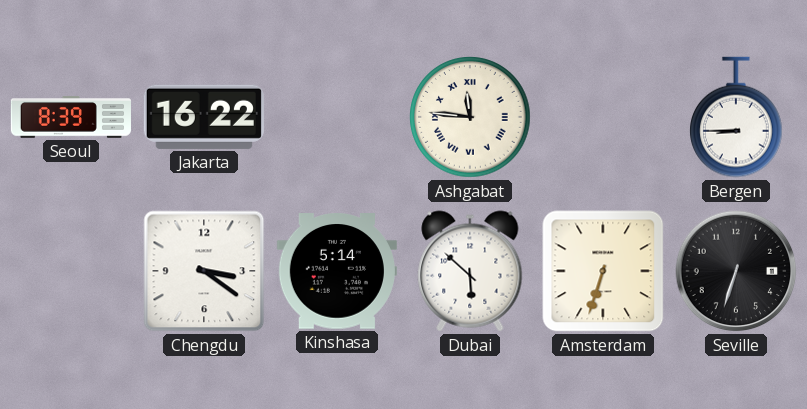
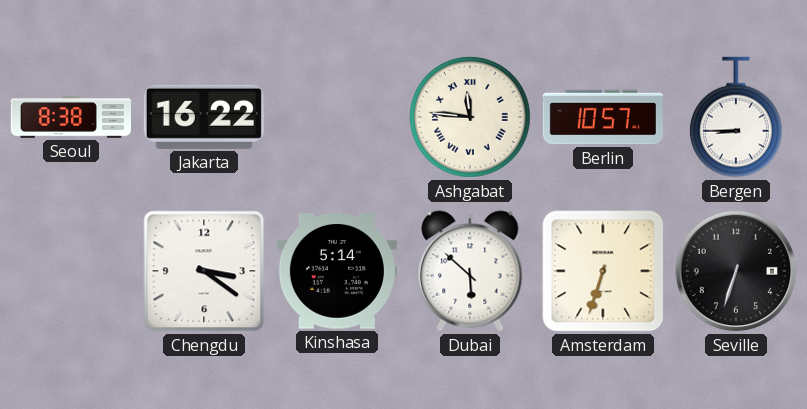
Seoul: 8:39 -> 8:38 (71, 117)
Berlin: none -> 10:57 (603, 117)
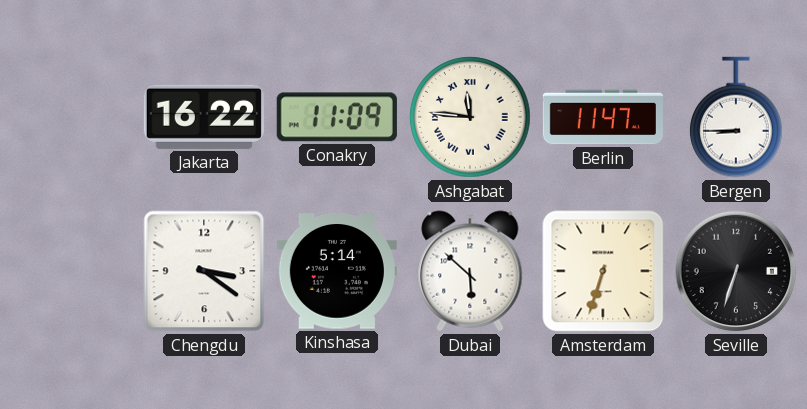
Seoul: 8:38 -> none (71, 117)
Conakry: none -> 11:09 (337, 117)
Berlin: 10:57 -> 11:47 (603, 117)
